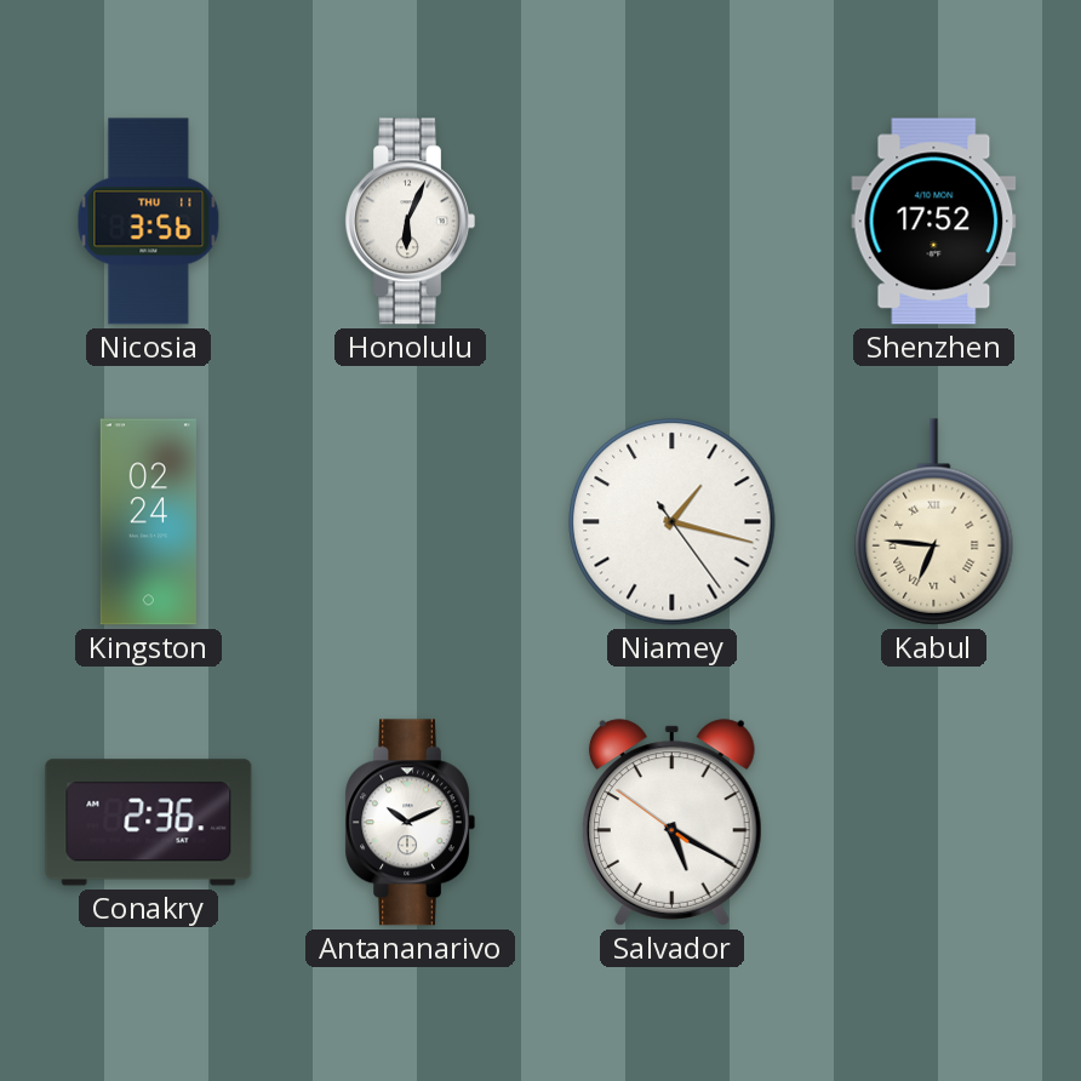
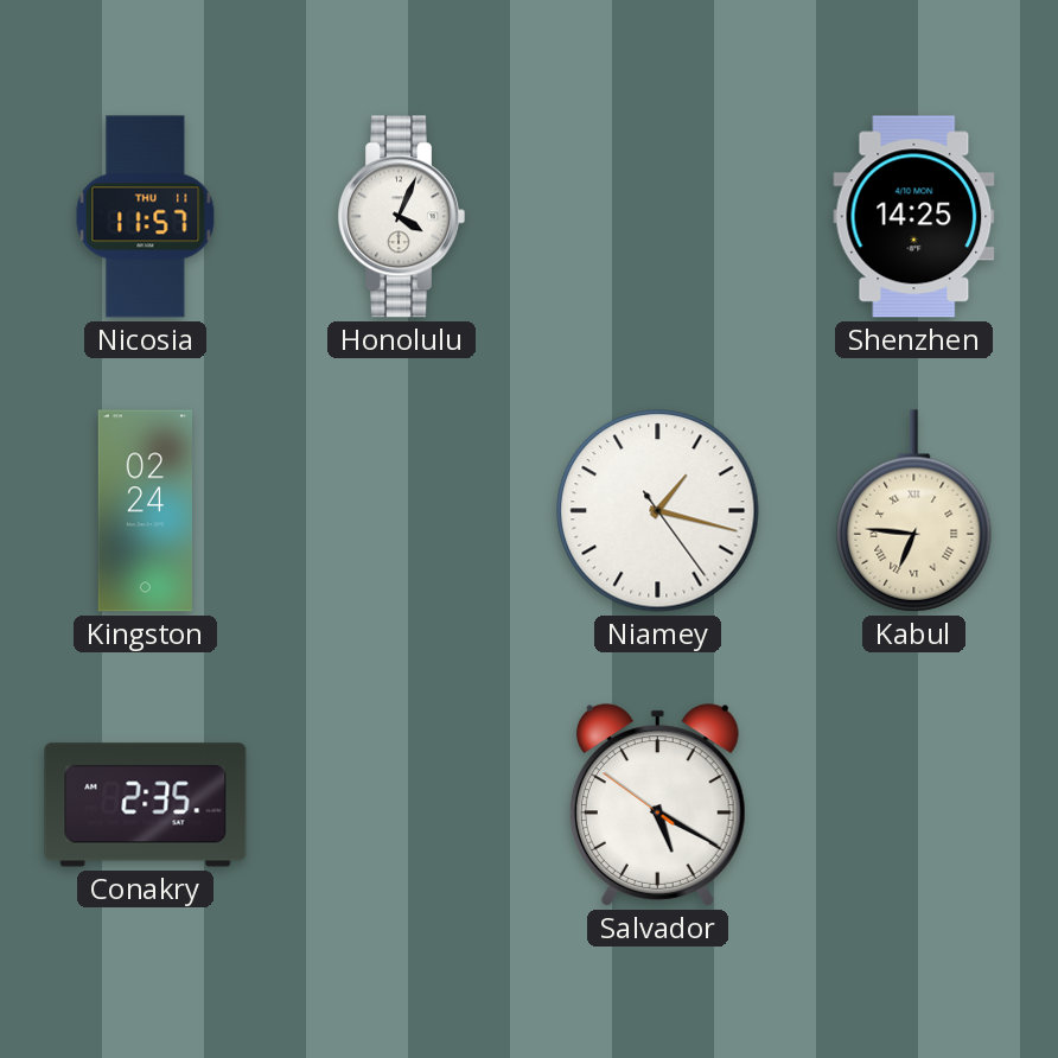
Nicosia: 3:56 -> 11:57 (146, 217)
Honolulu: 6:04 -> 4:04 (401, 217)
Shenzhen: 17:52 -> 14:25 (914, 217)
Conakry: 2:36 -> 2:35 (146, 805)
Antananarivo: 10:11 -> none (410, 823)
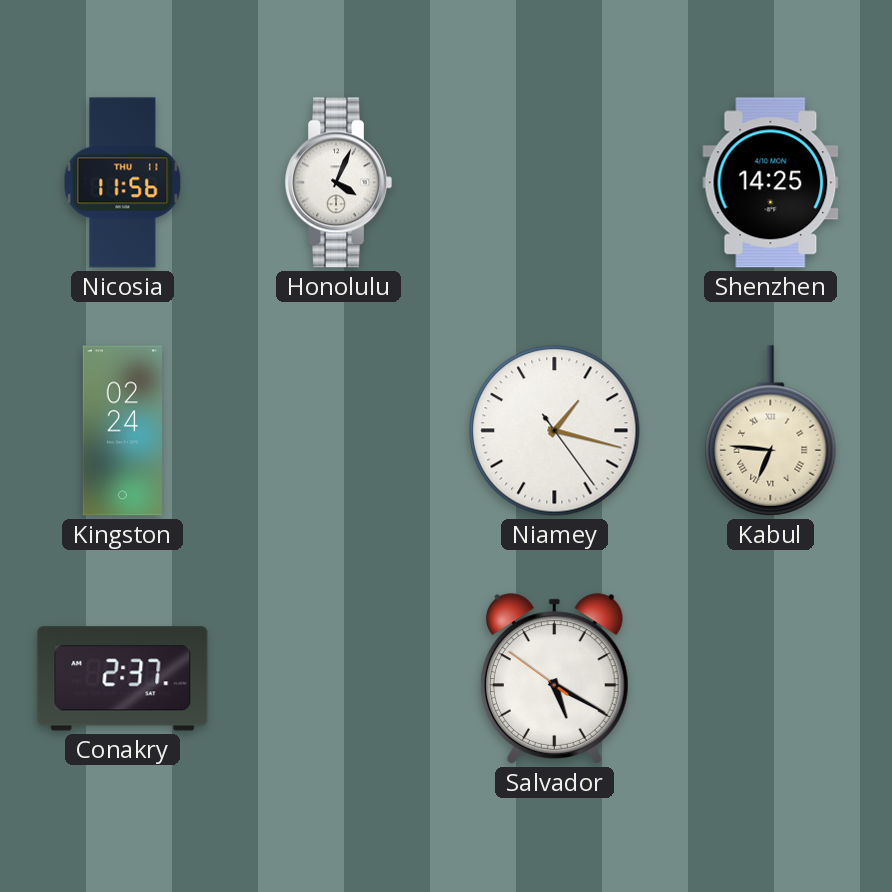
Nicosia: 11:57 -> 11:56 (123, 183)
Conakry: 2:35 -> 2:37 (123, 679)
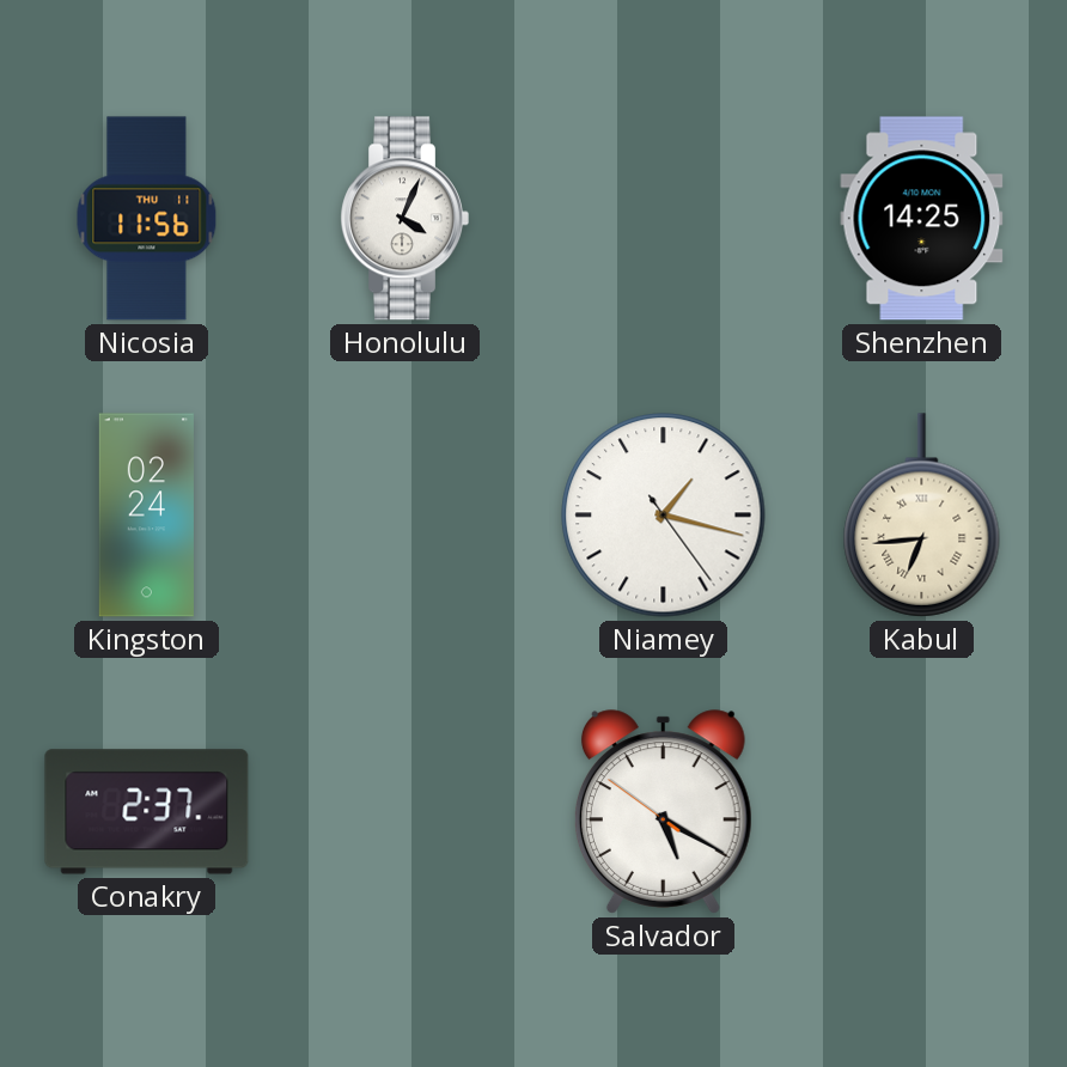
Kabul: 6:46 -> 6:44 (922, 516)
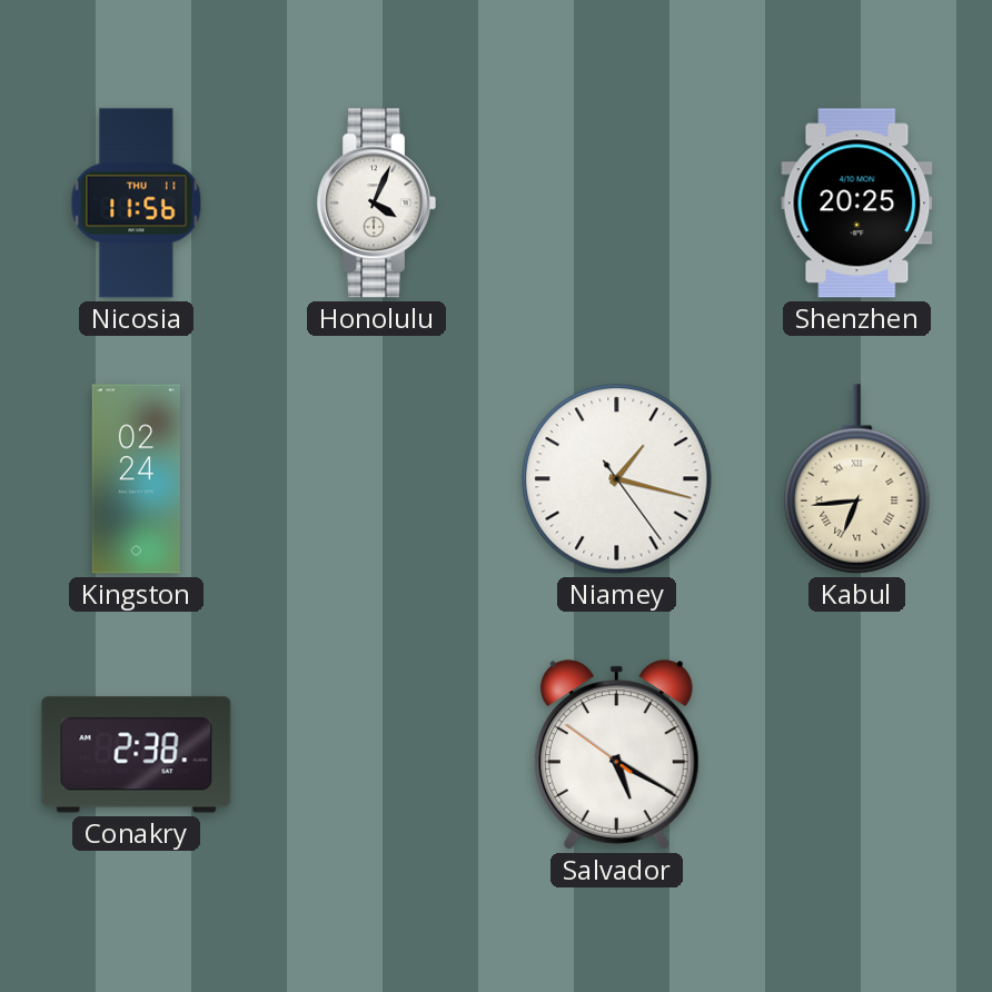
Shenzhen: 14:25 -> 20:25 (857, 204)
Conakry: 2:37 -> 2:38 (137, 755)
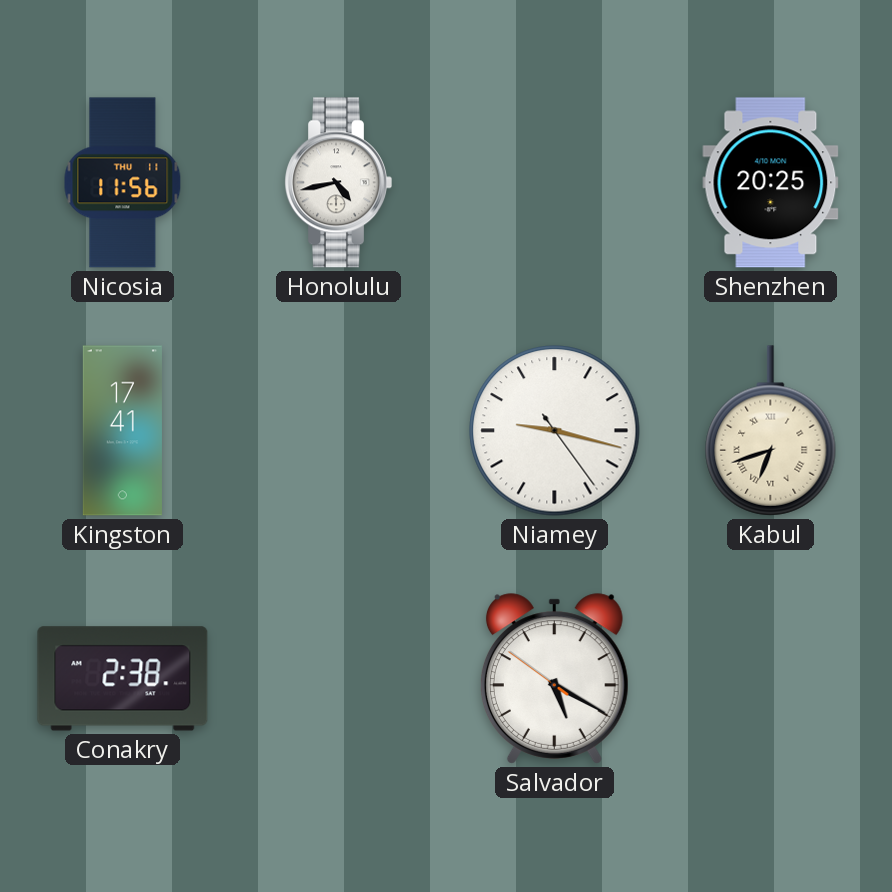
Honolulu: 4:04 -> 4:43 (338, 183)
Kingston: 02:24 -> 17:41 (122, 431)
Niamey: 1:17 -> 9:17 (555, 431)
Kabul: 6:44 -> 6:42 (771, 431)
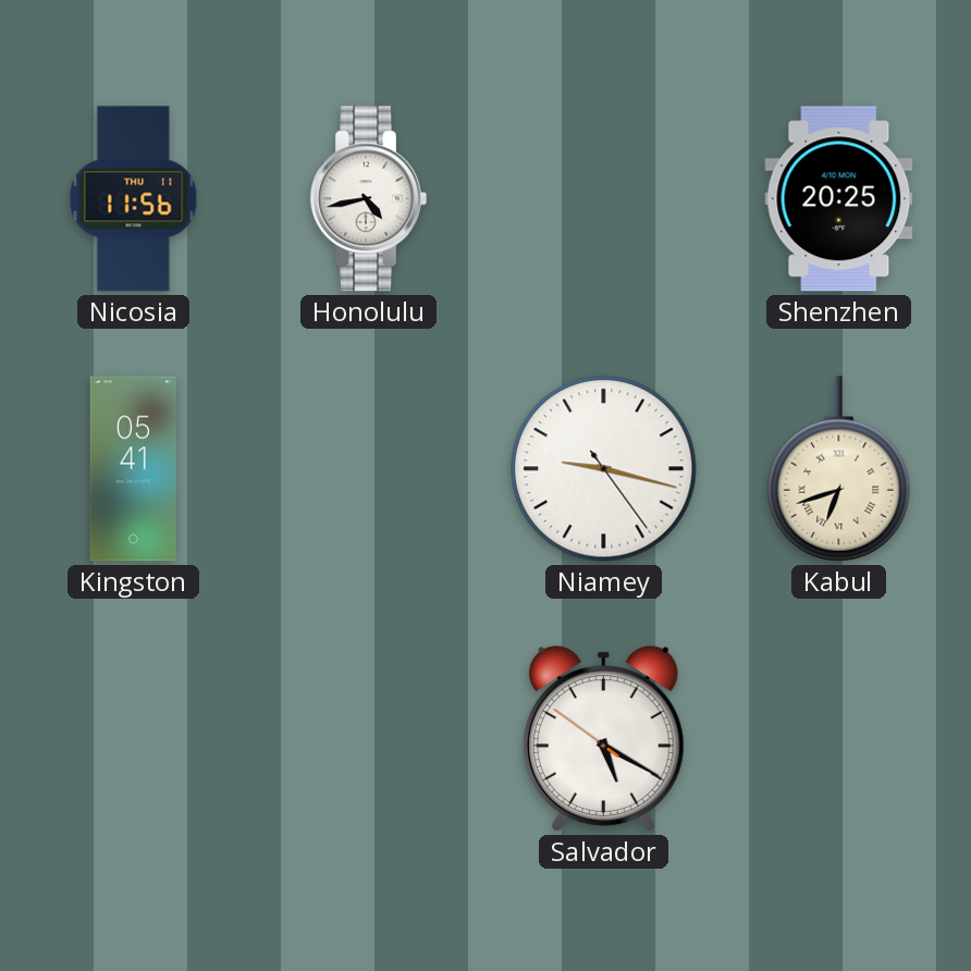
Kingston: 17:41 -> 05:41 (133, 469)
Conakry: 2:38 -> none (123, 679)
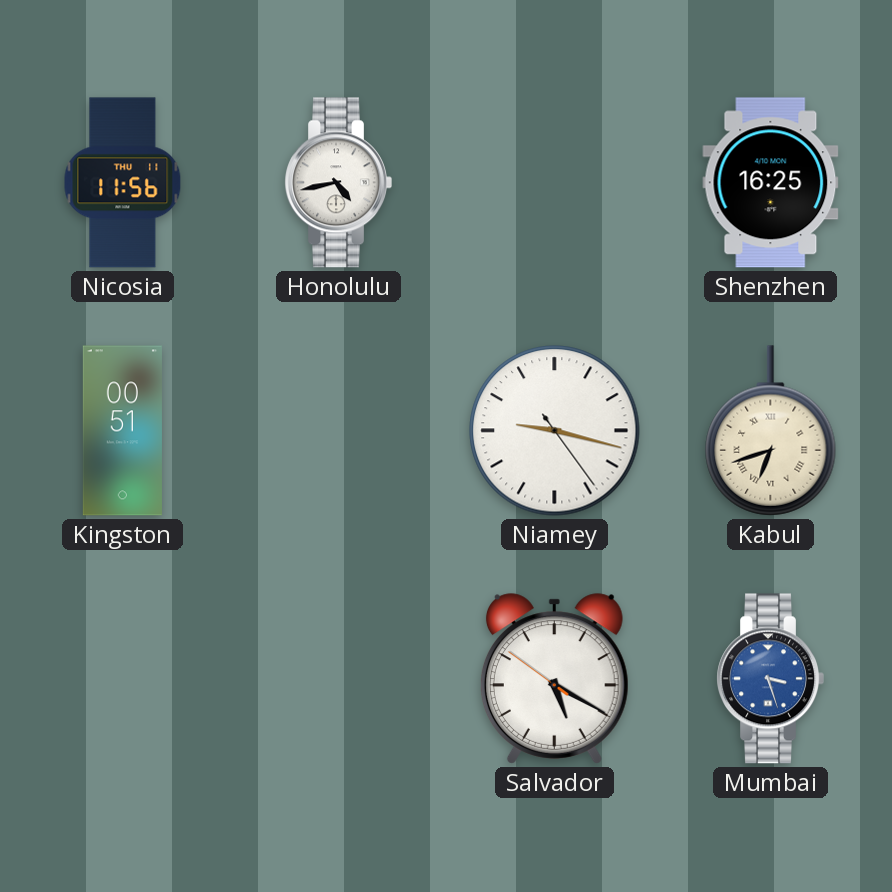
Shenzhen: 20:25 -> 16:25 (771, 183)
Kingston: 05:41 -> 00:51 (122, 431)
Mumbai: none -> 3:27 (770, 679)
